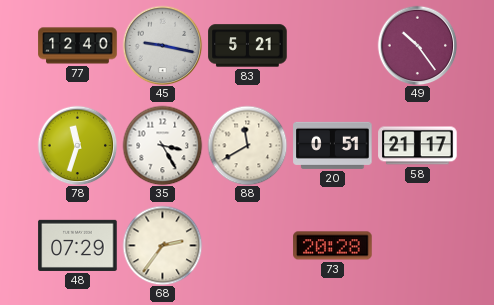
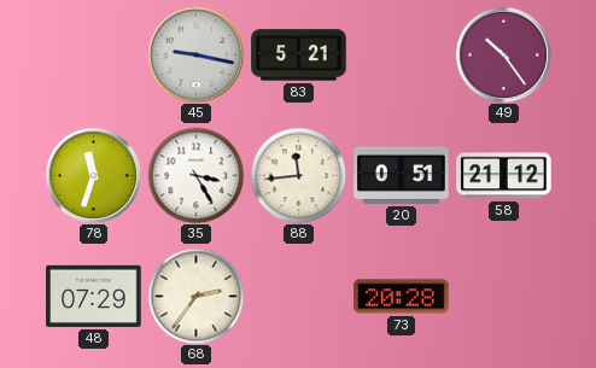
77: 12:40 -> none (78, 46)
88: 11:40 -> 11:44 (298, 175)
58: 21:17 -> 21:12 (504, 176)
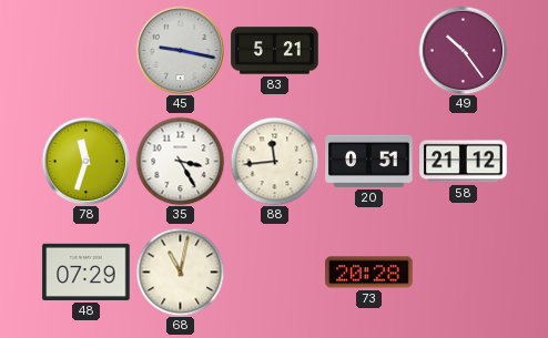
68: 2:36 -> 11:02 (180, 272)
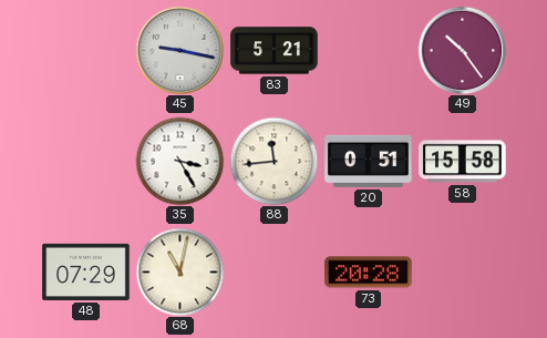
78: 11:33 -> none (85, 161)
58: 21:12 -> 15:58 (463, 162)
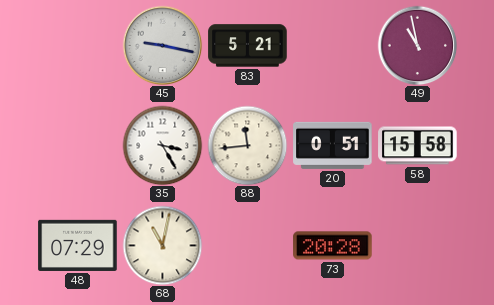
49: 10:24 -> 10:58 (417, 45)
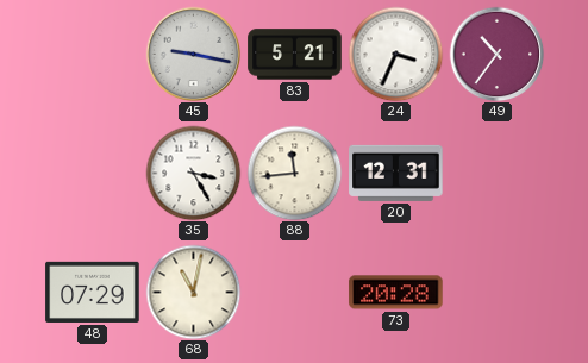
24: none -> 3:34 (395, 54)
49: 10:58 -> 10:36 (496, 54)
20: 0:51 -> 12:31 (396, 173)
58: 15:58 -> none (418, 146)
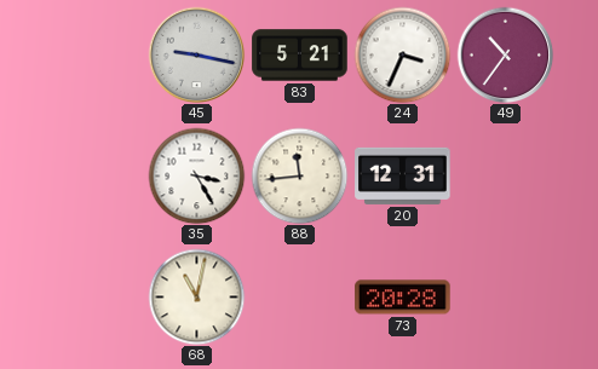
48: 07:29 -> none (93, 292)
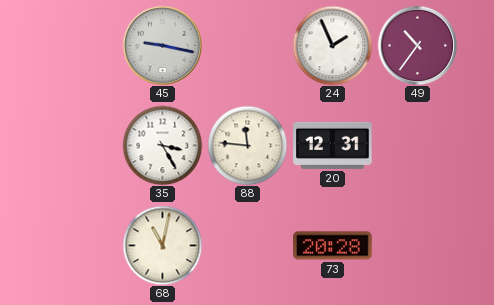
83: 5:21 -> none (300, 56)
24: 3:34 -> 1:56 (332, 45)
88: 11:44 -> 11:46 (247, 145)
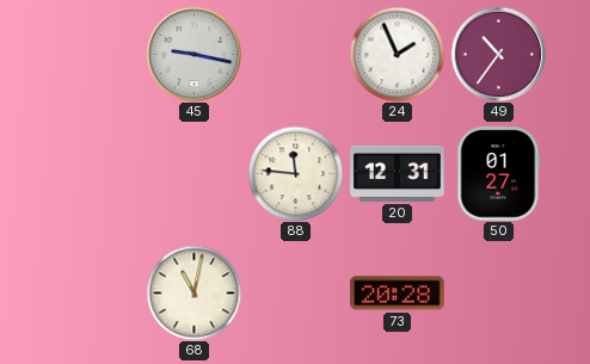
35: 3:25 -> none (162, 145)
50: none -> 01:27 (499, 174)
